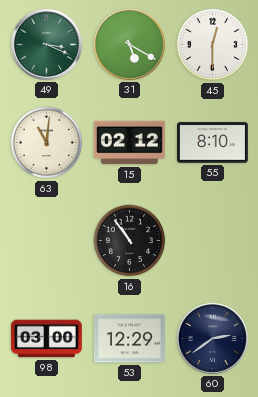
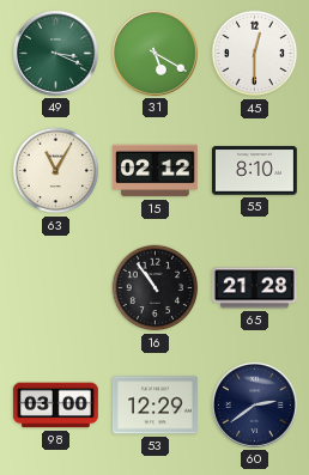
63: 11:01 -> 11:05 (56, 171)
65: none -> 21:28 (255, 288)
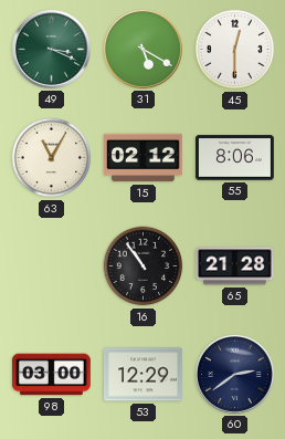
55: 8:10 -> 8:06 (235, 158)
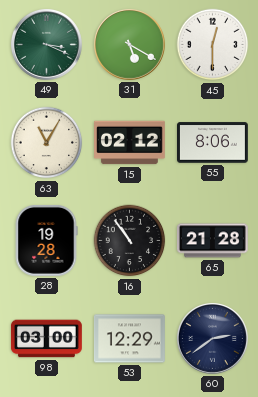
28: none -> 19:28 (46, 240)
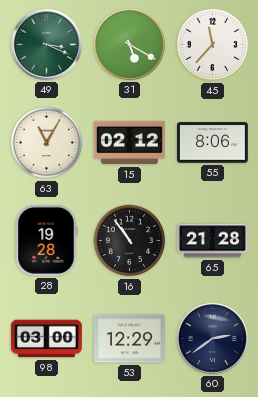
45: 12:30 -> 11:37 (213, 45)
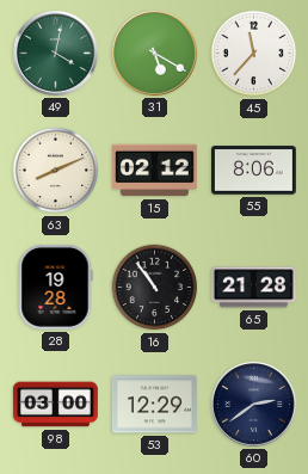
49: 3:19 -> 4:02 (56, 54)
63: 11:05 -> 8:11 (56, 171)
